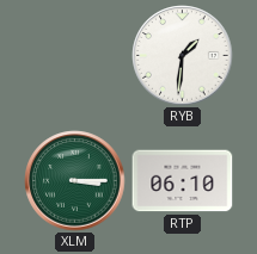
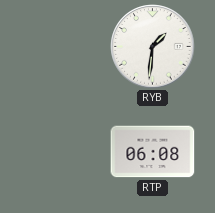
XLM: 3:15 -> none (75, 181)
RTP: 06:10 -> 06:08 (153, 152)
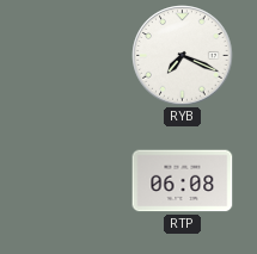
RYB: 1:31 -> 7:19 (183, 56)
